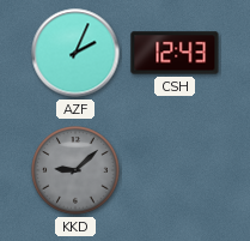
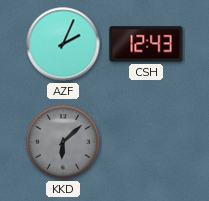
KKD: 9:08 -> 6:08 (63, 142)
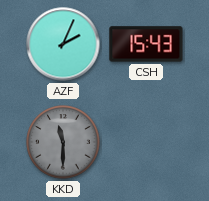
CSH: 12:43 -> 15:43 (146, 44)
KKD: 6:08 -> 11:30 (63, 142)
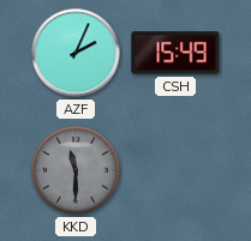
CSH: 15:43 -> 15:49 (175, 53)
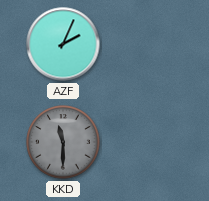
CSH: 15:49 -> none (175, 53)
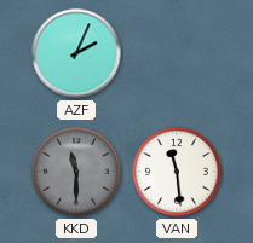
VAN: none -> 11:29 (177, 172)
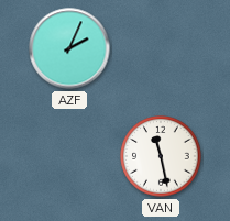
KKD: 11:30 -> none (76, 172)
VAN: 11:29 -> 11:28 (161, 156)
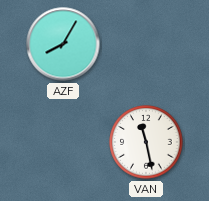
AZF: 2:04 -> 8:05 (63, 44)
